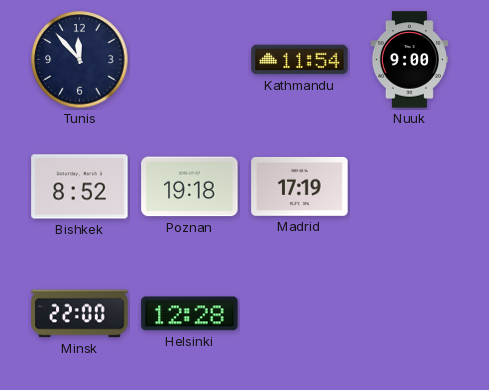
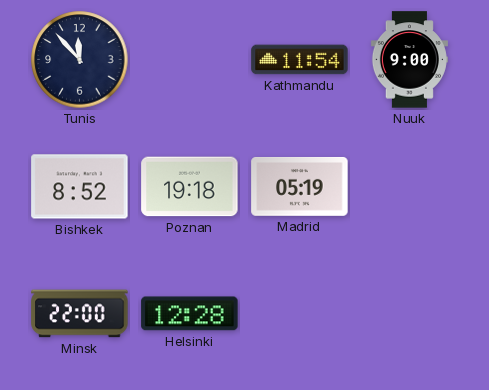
Madrid: 17:19 -> 05:19 (300, 186)
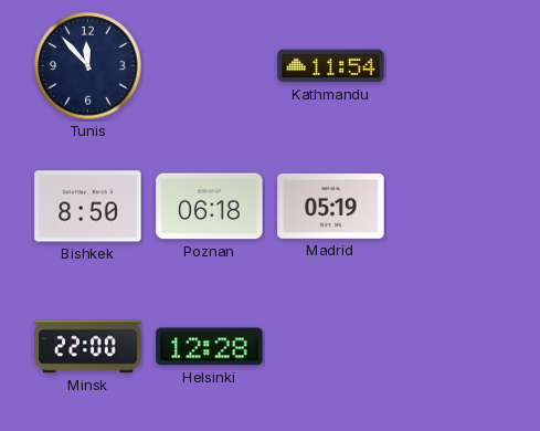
Nuuk: 9:00 -> none (409, 60)
Bishkek: 8:52 -> 8:50 (88, 207)
Poznan: 19:18 -> 06:18 (210, 207)
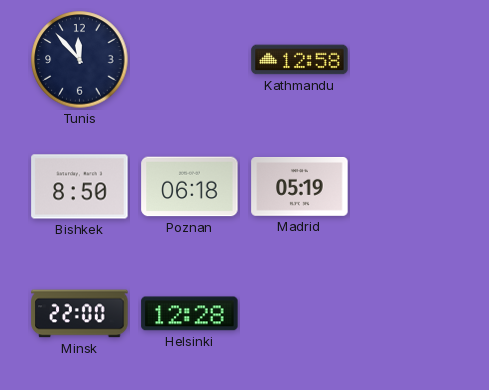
Kathmandu: 11:54 -> 12:58 (300, 60)
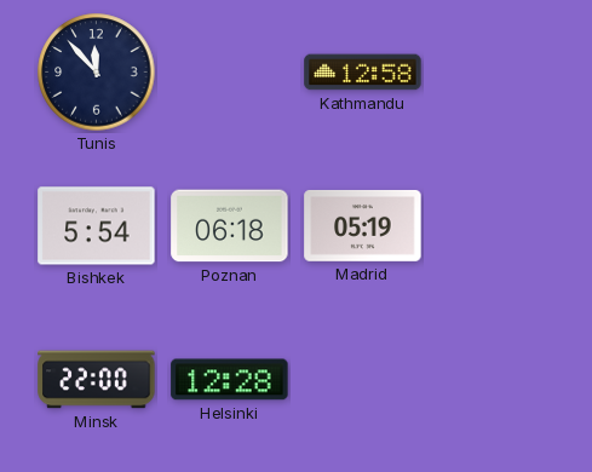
Bishkek: 8:50 -> 5:54 (97, 226)
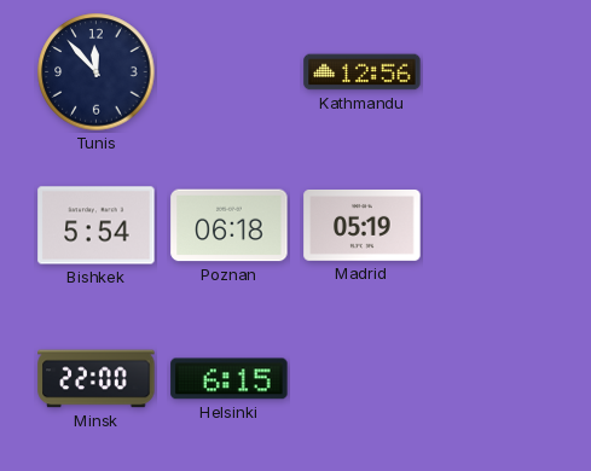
Kathmandu: 12:58 -> 12:56 (363, 72)
Helsinki: 12:28 -> 6:15 (230, 379)
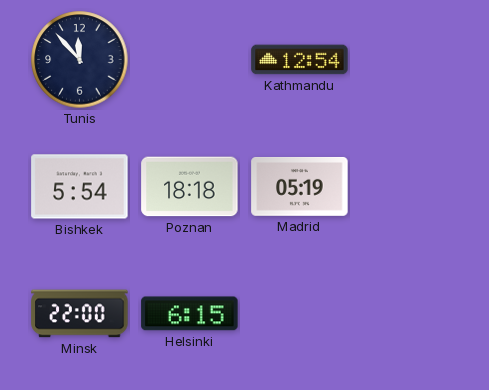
Kathmandu: 12:56 -> 12:54 (300, 60)
Poznan: 06:18 -> 18:18 (190, 187)
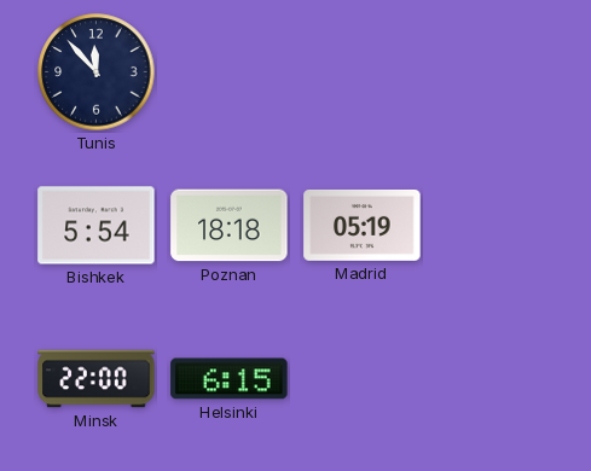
Kathmandu: 12:54 -> none (300, 60)
